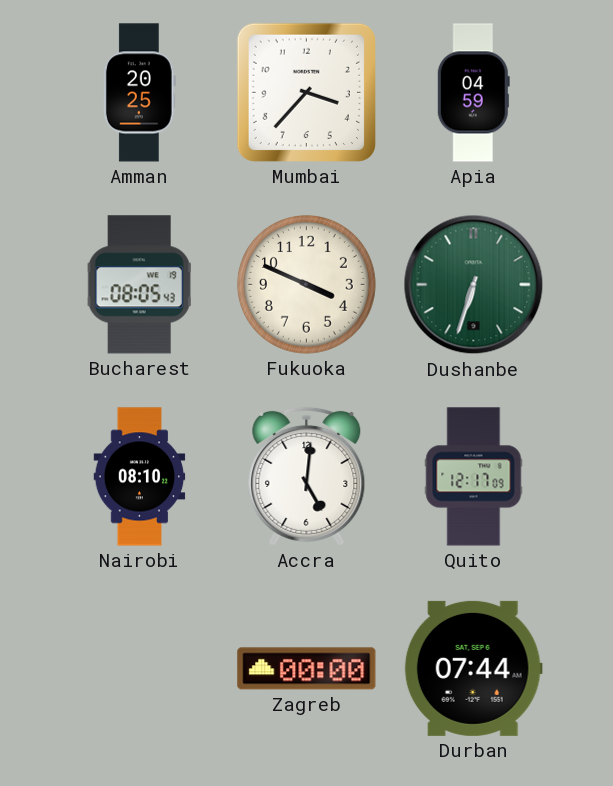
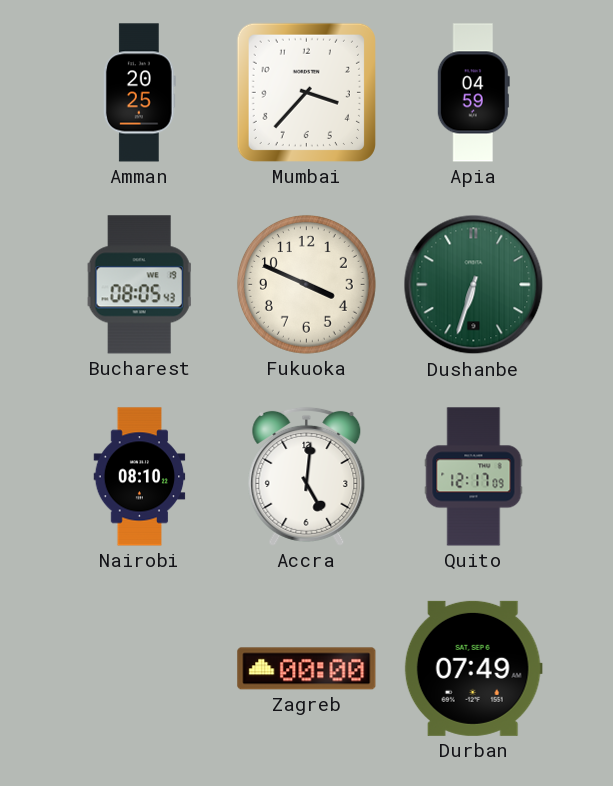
Durban: 07:44 -> 07:49 (473, 668)
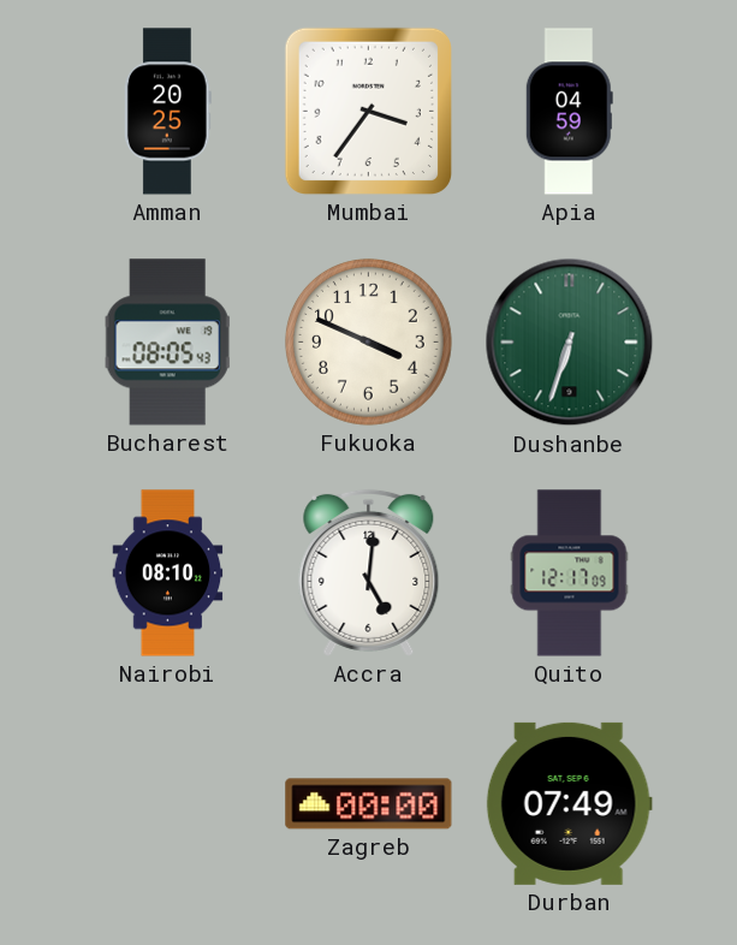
Mumbai: 3:37 -> 3:36 (368, 111)
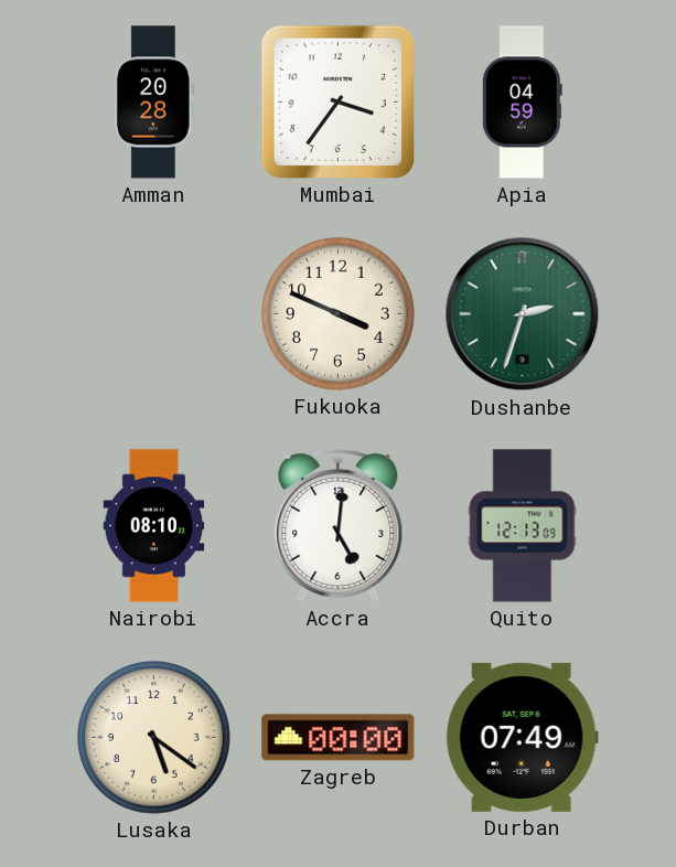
Amman: 20:25 -> 20:28 (153, 103)
Bucharest: 08:05 -> none (168, 343)
Dushanbe: 6:33 -> 2:33 (523, 314)
Quito: 12:17 -> 12:13 (523, 526)
Lusaka: none -> 5:21 (153, 737)
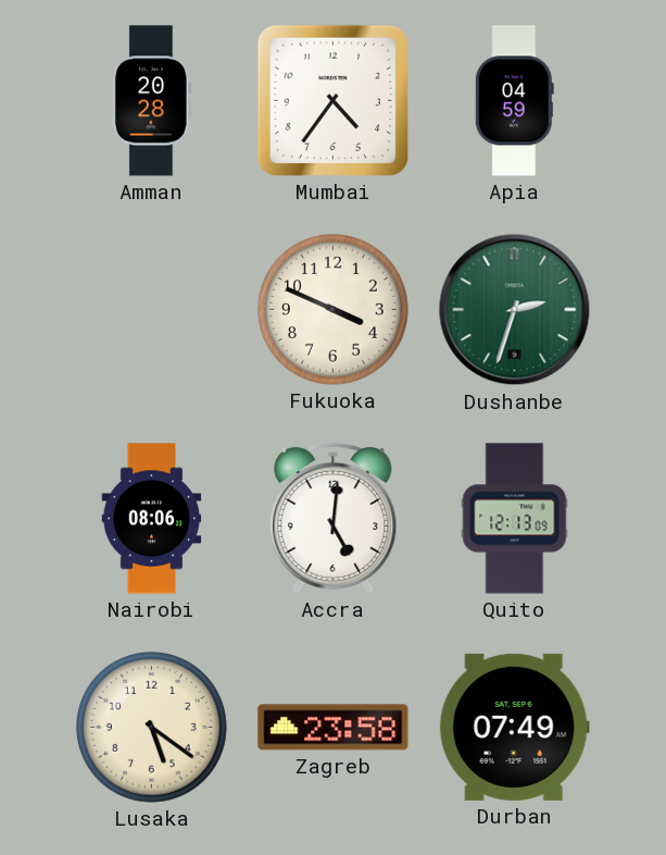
Mumbai: 3:36 -> 4:36 (332, 100)
Nairobi: 08:10 -> 08:06 (152, 519)
Zagreb: 00:00 -> 23:58 (334, 728)
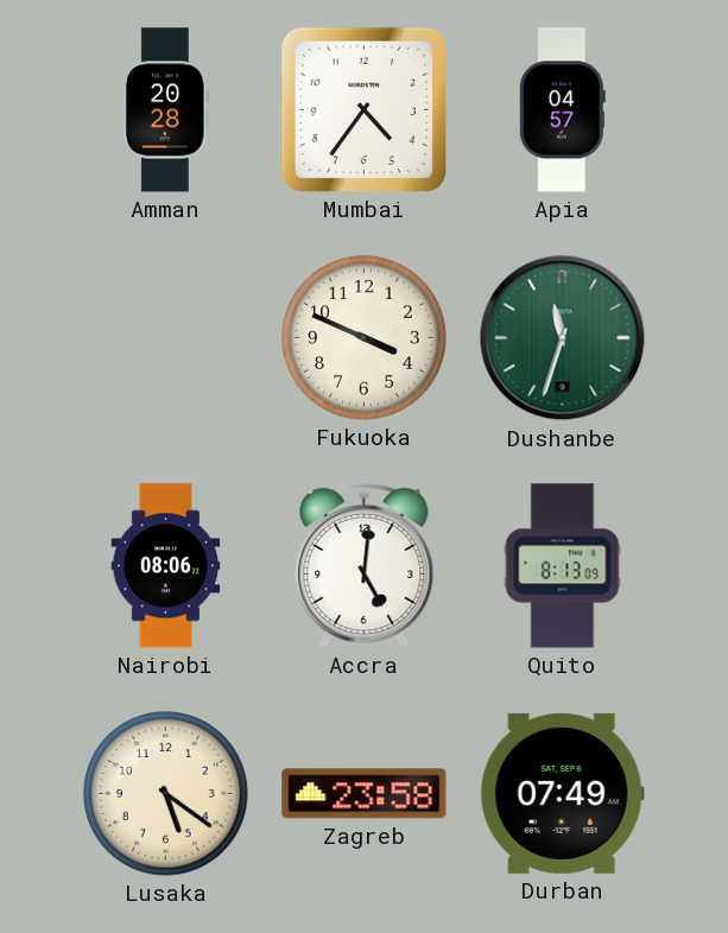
Apia: 04:59 -> 04:57 (562, 110)
Dushanbe: 2:33 -> 11:33 (563, 338)
Quito: 12:13 -> 8:13 (563, 566)
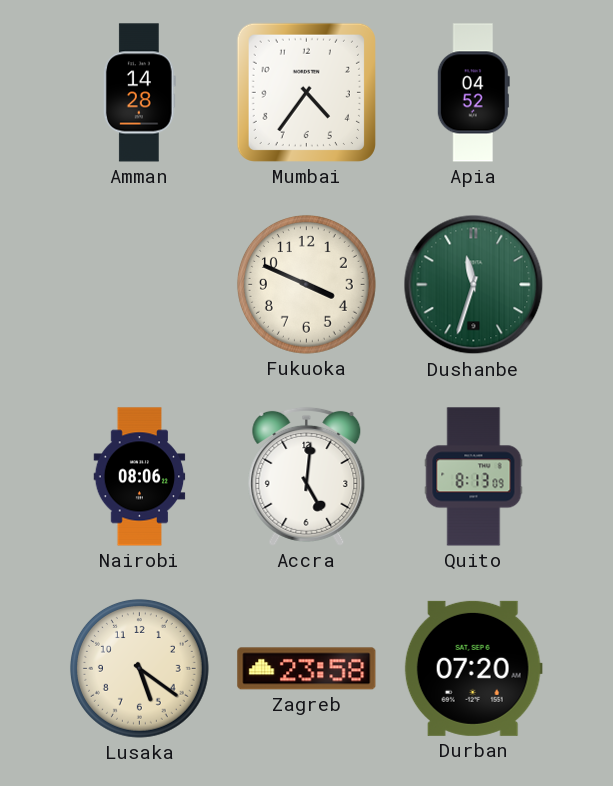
Amman: 20:28 -> 14:28 (139, 93)
Apia: 04:57 -> 04:52 (473, 93)
Durban: 07:49 -> 07:20 (473, 668)
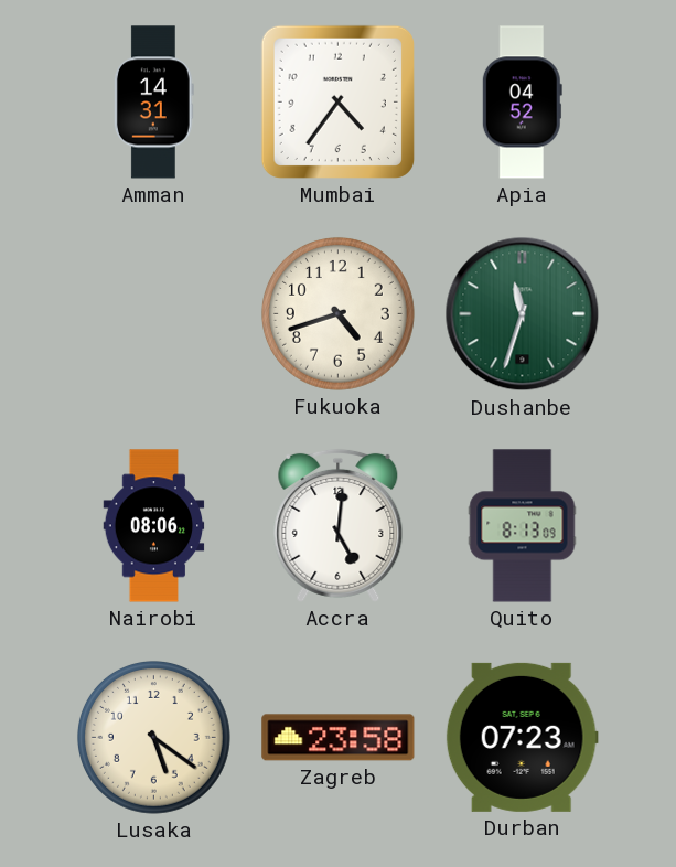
Amman: 14:28 -> 14:31 (153, 103)
Fukuoka: 3:49 -> 4:42 (337, 313)
Durban: 07:20 -> 07:23 (522, 737)
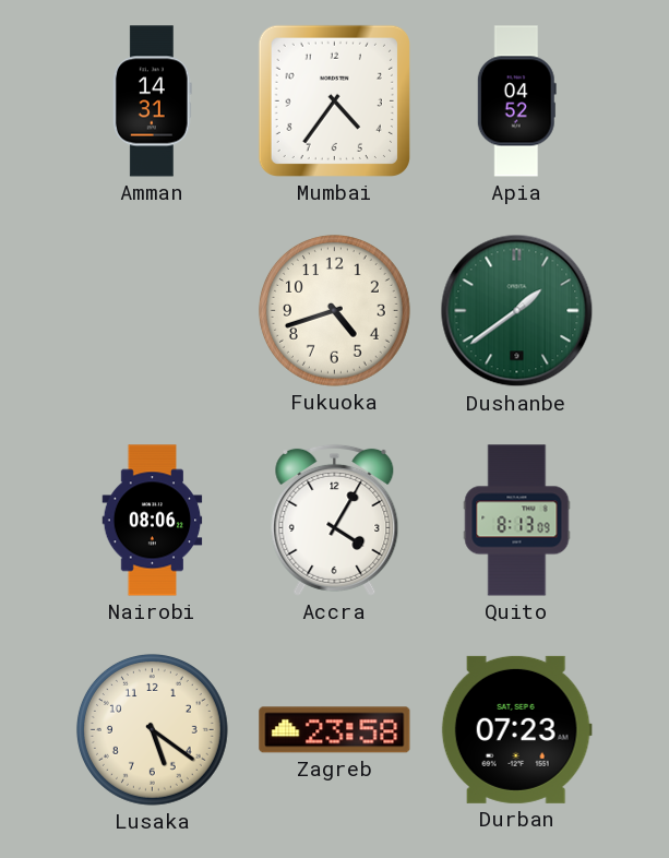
Dushanbe: 11:33 -> 1:39 (517, 311)
Accra: 5:01 -> 4:05 (335, 520)
